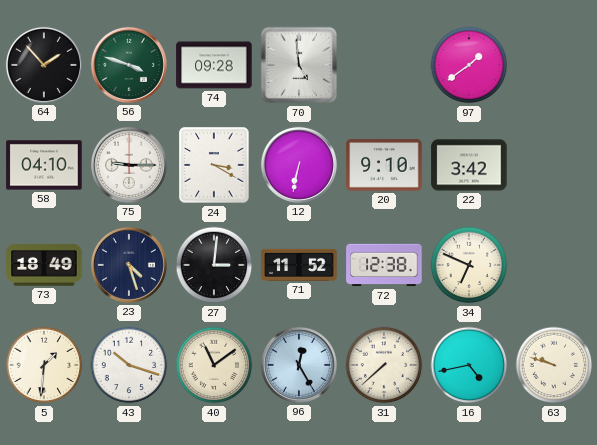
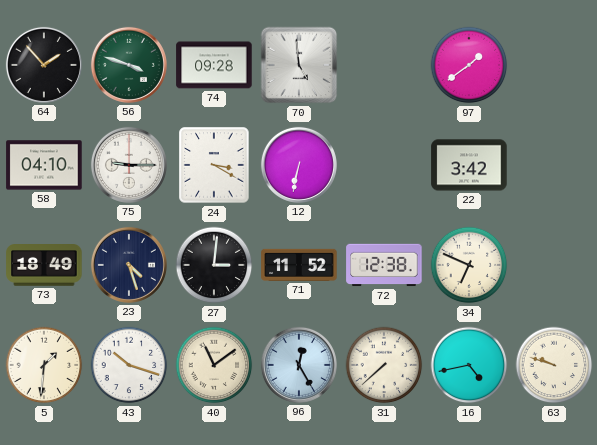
20: 9:10 -> none (384, 165)
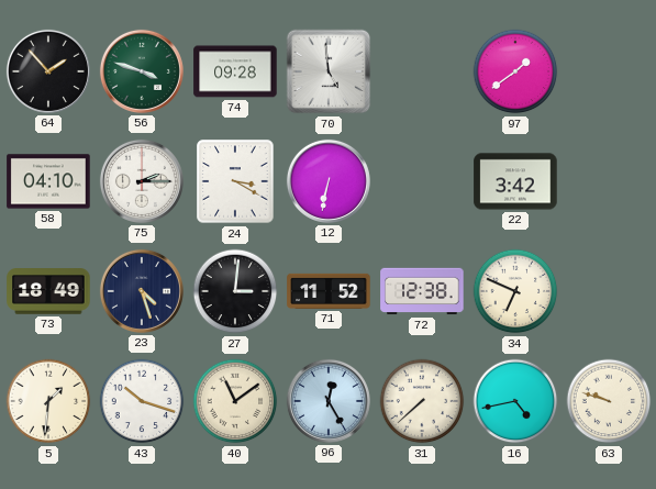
75: 9:15 -> 2:15 (142, 181)
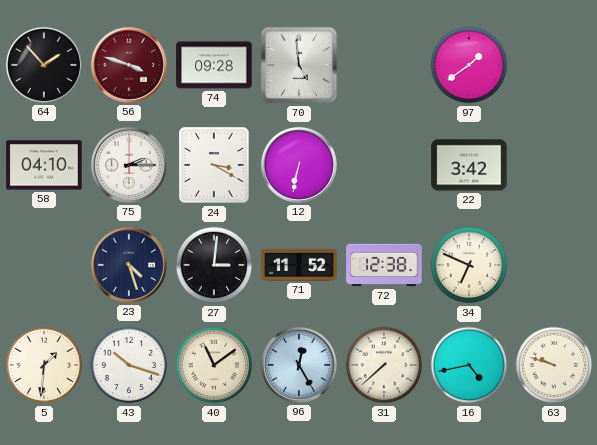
56 dial: green -> burgundy (129, 65)
73: 18:49 -> none (48, 291)
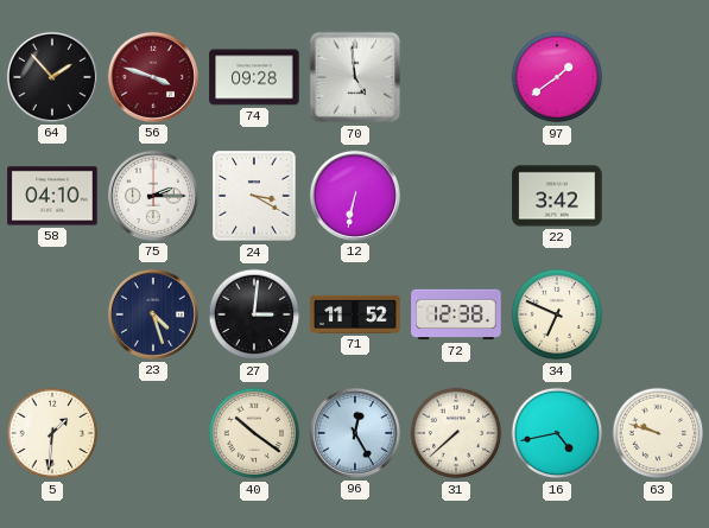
43: 10:18 -> none (129, 365)
40: 11:09 -> 10:21 (254, 433)
